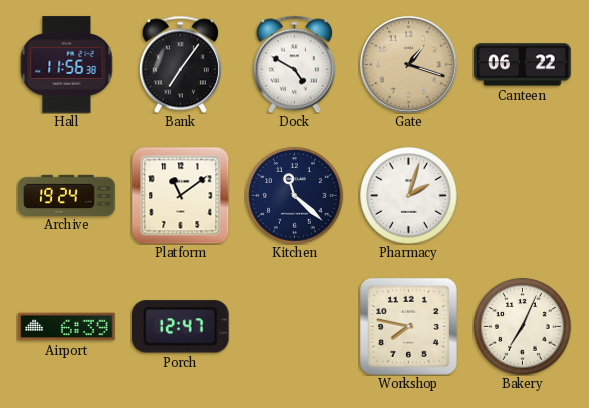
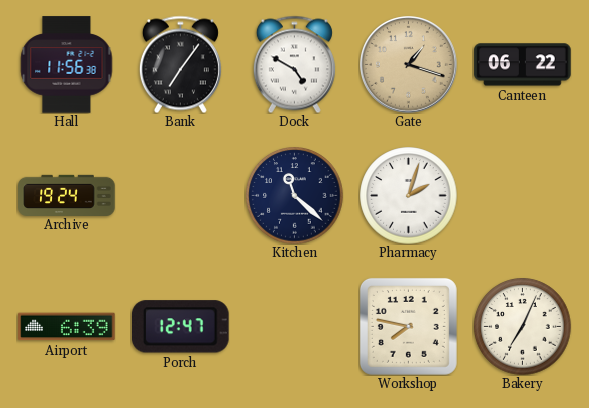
Platform: 11:09 -> none (180, 195)
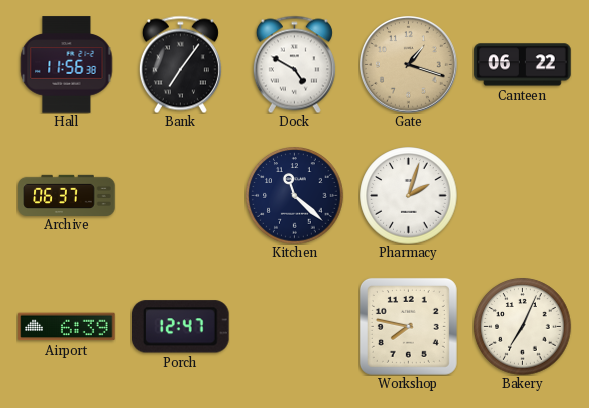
Archive: 19:24 -> 06:37 (67, 195)
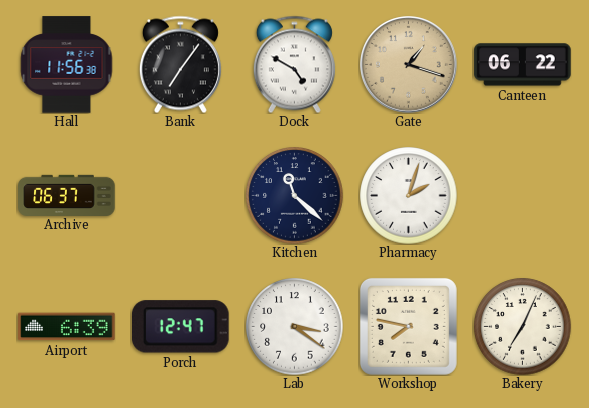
Lab: none -> 3:21 (295, 327)
